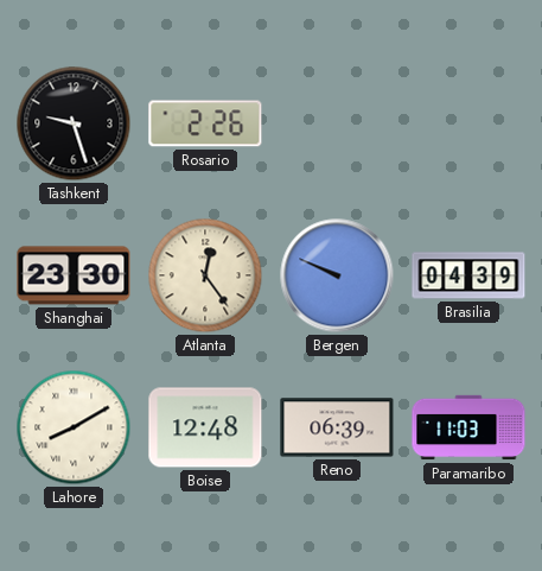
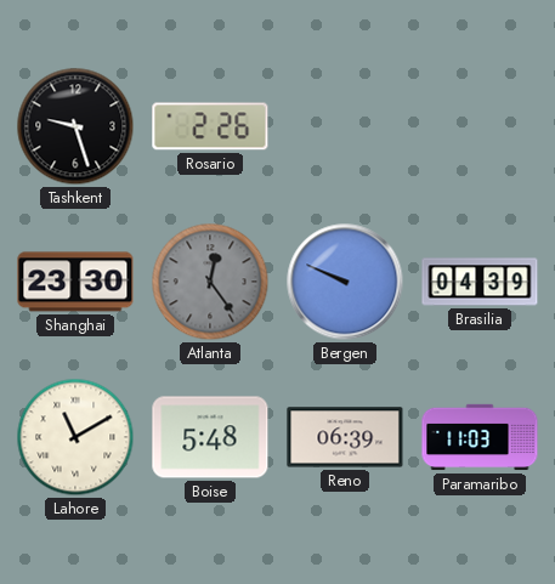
Atlanta dial: cream -> grey (210, 282)
Lahore: 8:10 -> 11:10 (75, 437)
Boise: 12:48 -> 5:48 (210, 437)
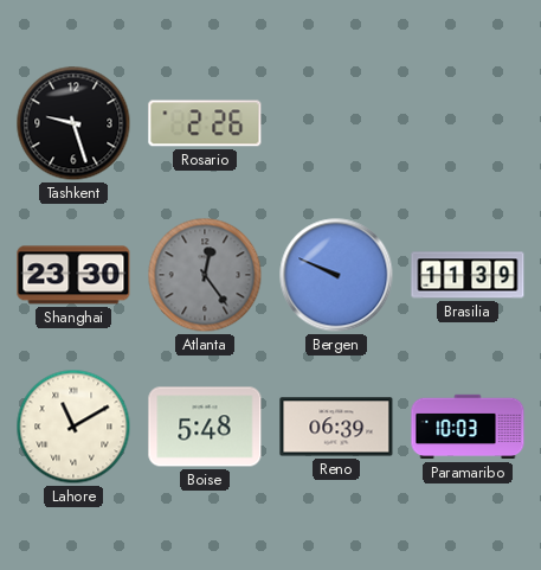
Brasilia: 04:39 -> 11:39 (468, 275)
Paramaribo: 11:03 -> 10:03 (468, 427)
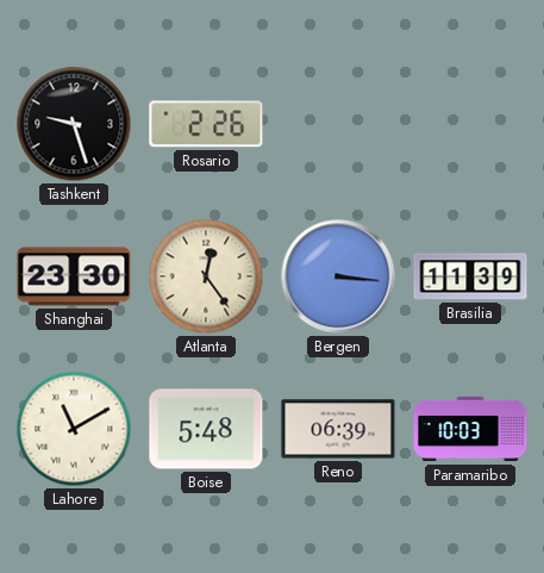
Atlanta dial: grey -> cream (206, 276)
Bergen: 9:49 -> 3:16 (338, 276)
